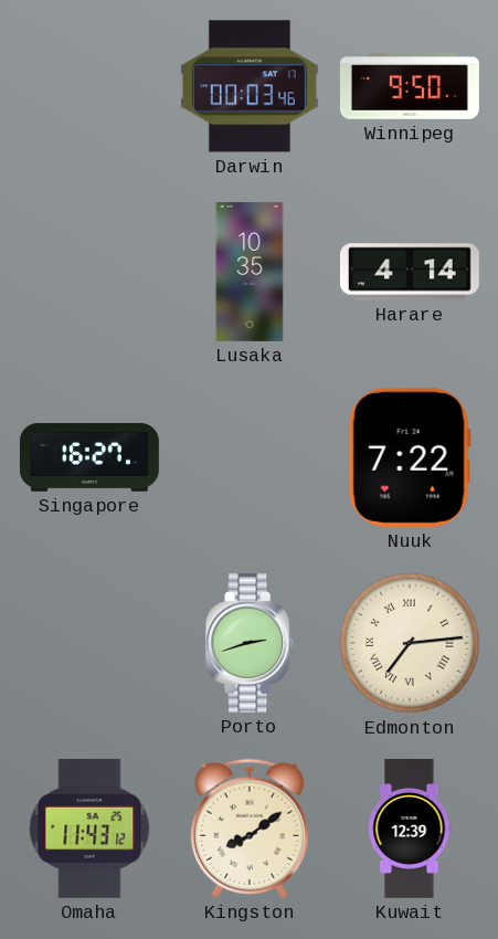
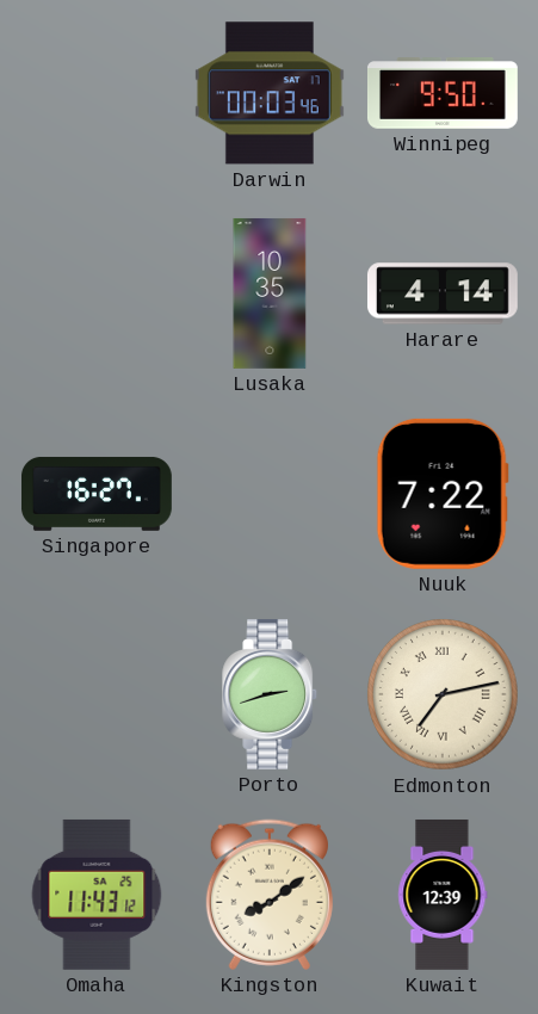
Edmonton: 7:14 -> 7:13 (443, 694)
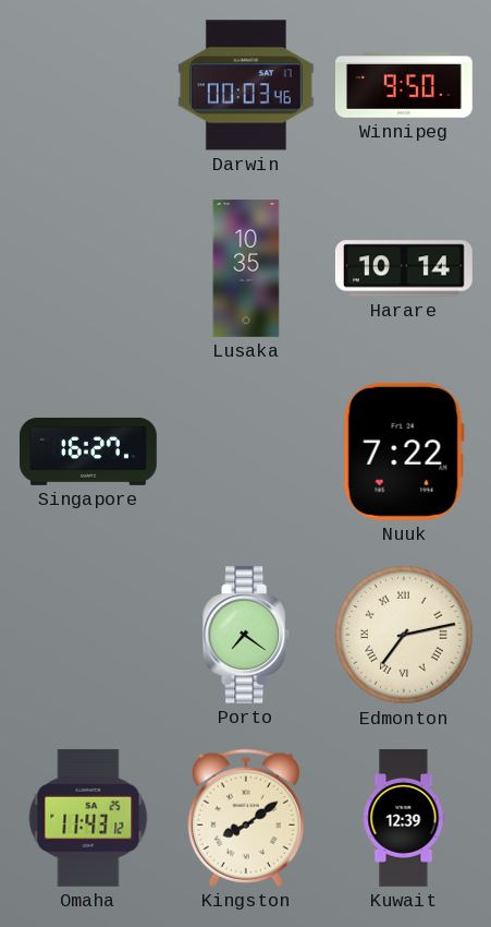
Harare: 4:14 -> 10:14 (404, 268)
Porto: 2:42 -> 7:21 (247, 635)
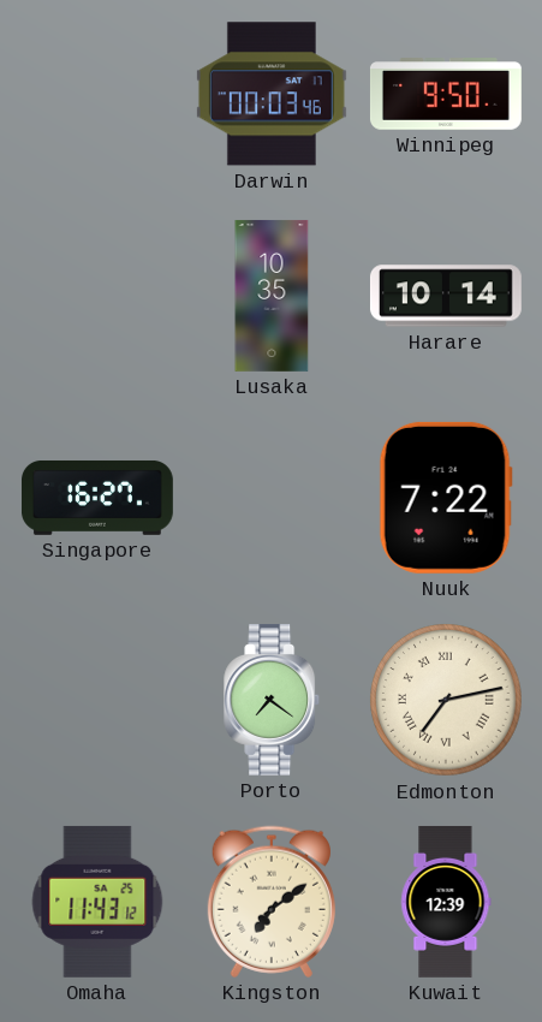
Kingston: 8:09 -> 7:09 (272, 902)
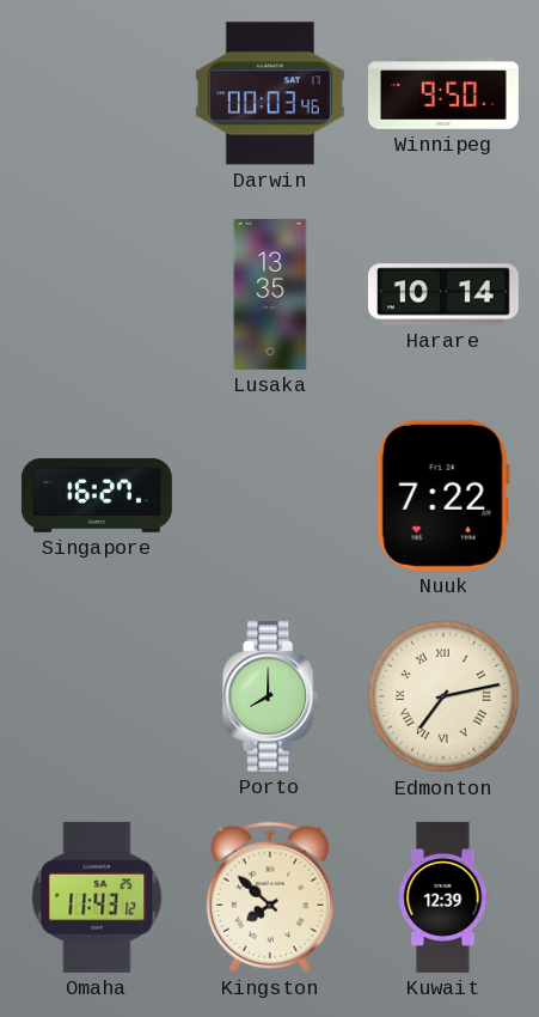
Lusaka: 10:35 -> 13:35 (270, 294)
Porto: 7:21 -> 8:00 (271, 696)
Kingston: 7:09 -> 7:52 (270, 897)
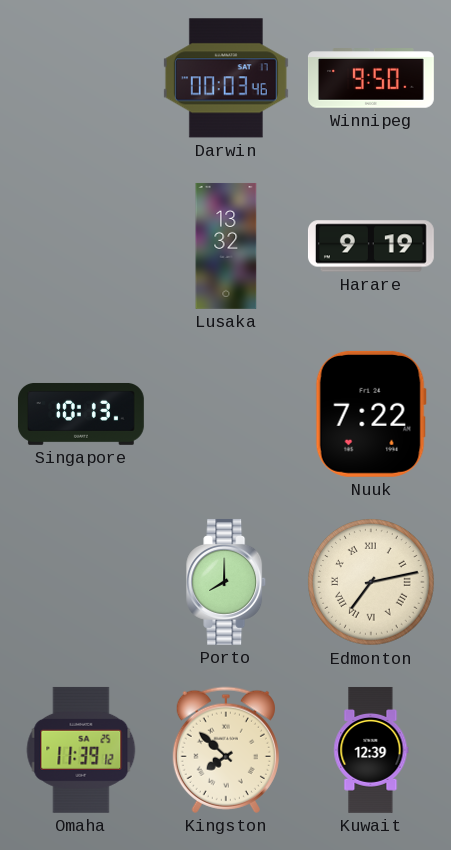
Lusaka: 13:35 -> 13:32 (226, 246)
Harare: 10:14 -> 9:19 (371, 246)
Singapore: 16:27 -> 10:13 (81, 414)
Omaha: 11:43 -> 11:39 (81, 750)
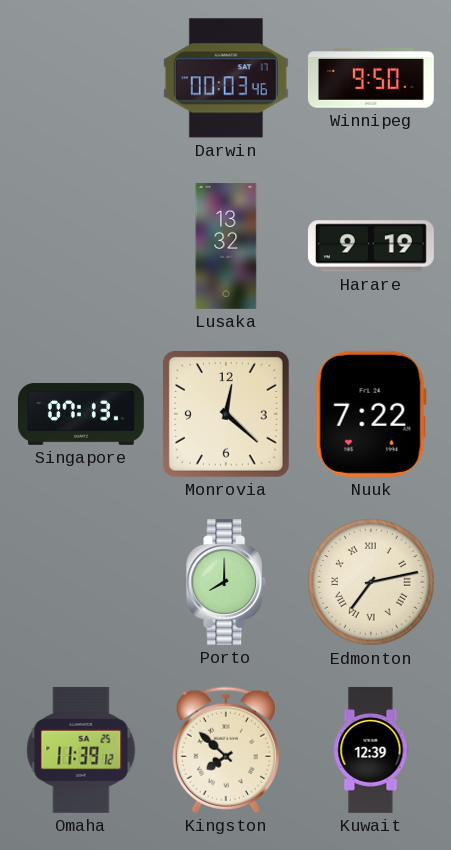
Singapore: 10:13 -> 07:13 (81, 414)
Monrovia: none -> 12:22 (226, 414)
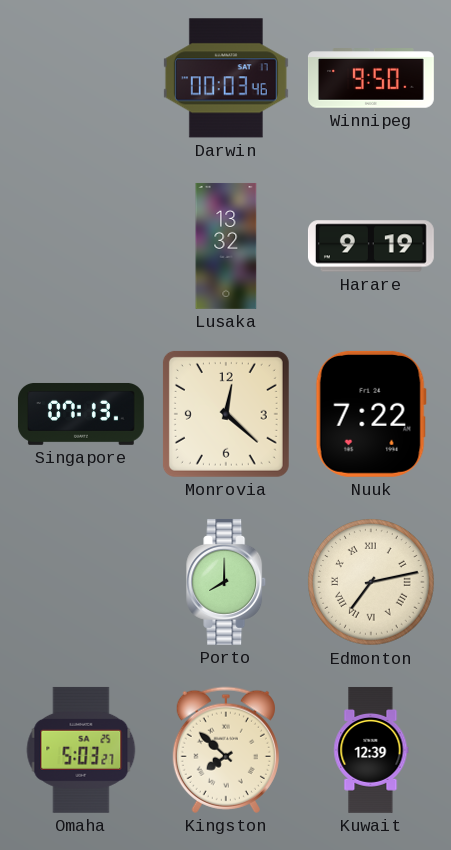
Omaha: 11:39 -> 5:03 (81, 750)
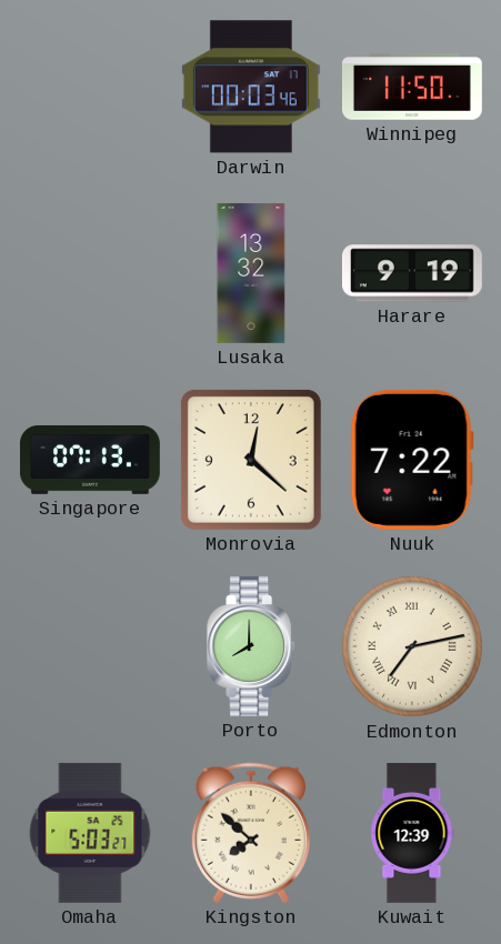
Winnipeg: 9:50 -> 11:50 (412, 87)
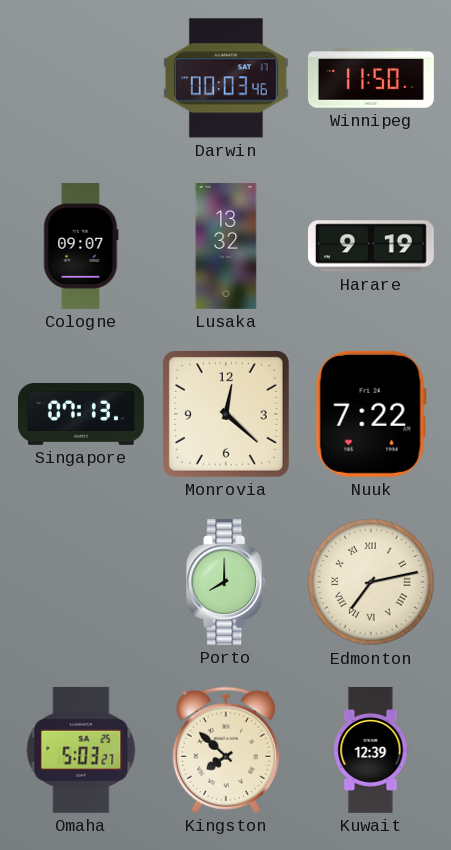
Cologne: none -> 09:07 (81, 246)
